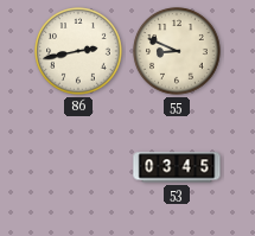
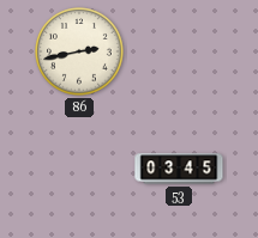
55: 8:49 -> none (177, 51)
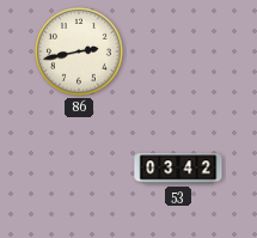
53: 03:45 -> 03:42 (178, 169)
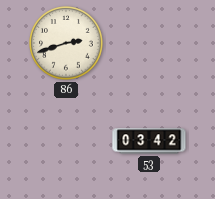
86: 2:43 -> 2:42 (66, 43)
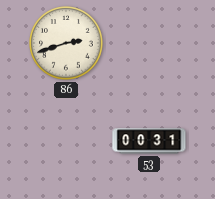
53: 03:42 -> 00:31 (149, 141)
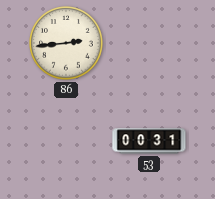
86: 2:42 -> 2:44 (66, 43)
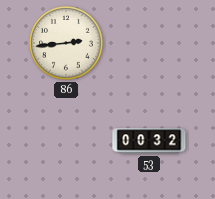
53: 00:31 -> 00:32 (149, 141)
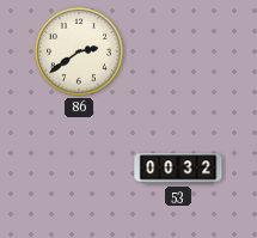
86: 2:44 -> 2:39 (79, 51)
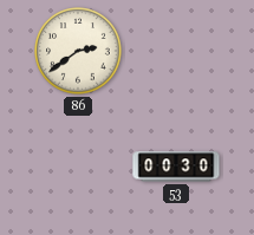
53: 00:32 -> 00:30 (176, 167)
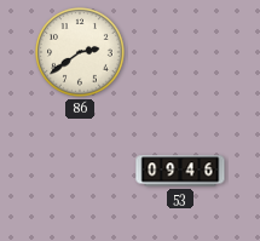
53: 00:30 -> 09:46 (180, 171)
